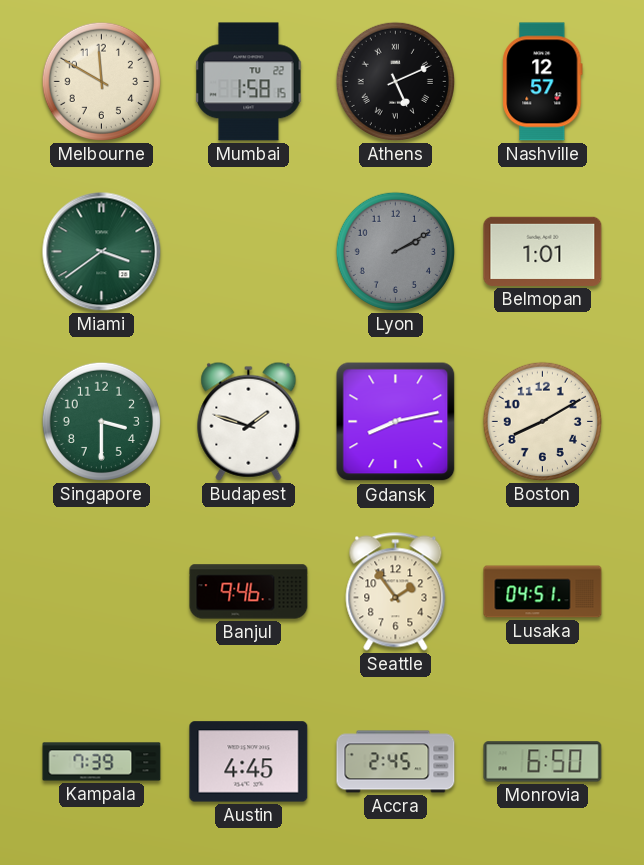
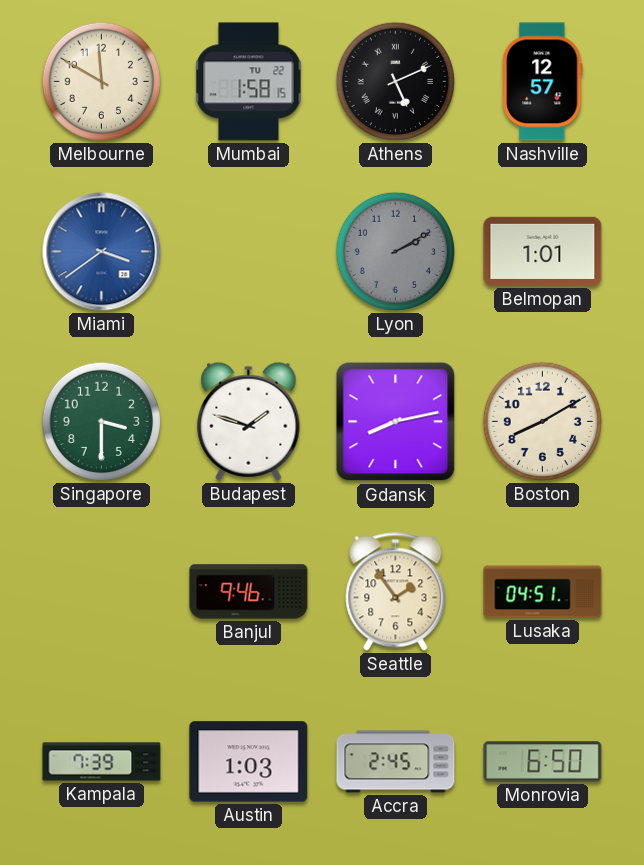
Miami dial: green -> blue (102, 252)
Austin: 4:45 -> 1:03 (249, 762)
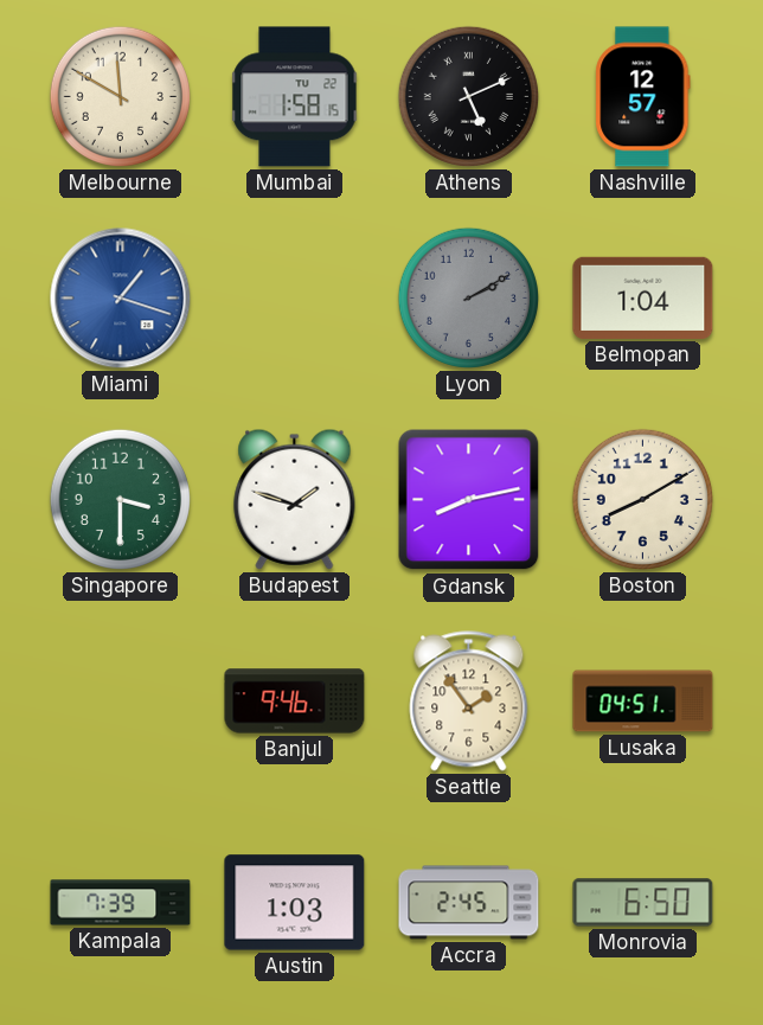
Miami: 3:39 -> 1:18 (121, 299)
Belmopan: 1:01 -> 1:04 (643, 297)
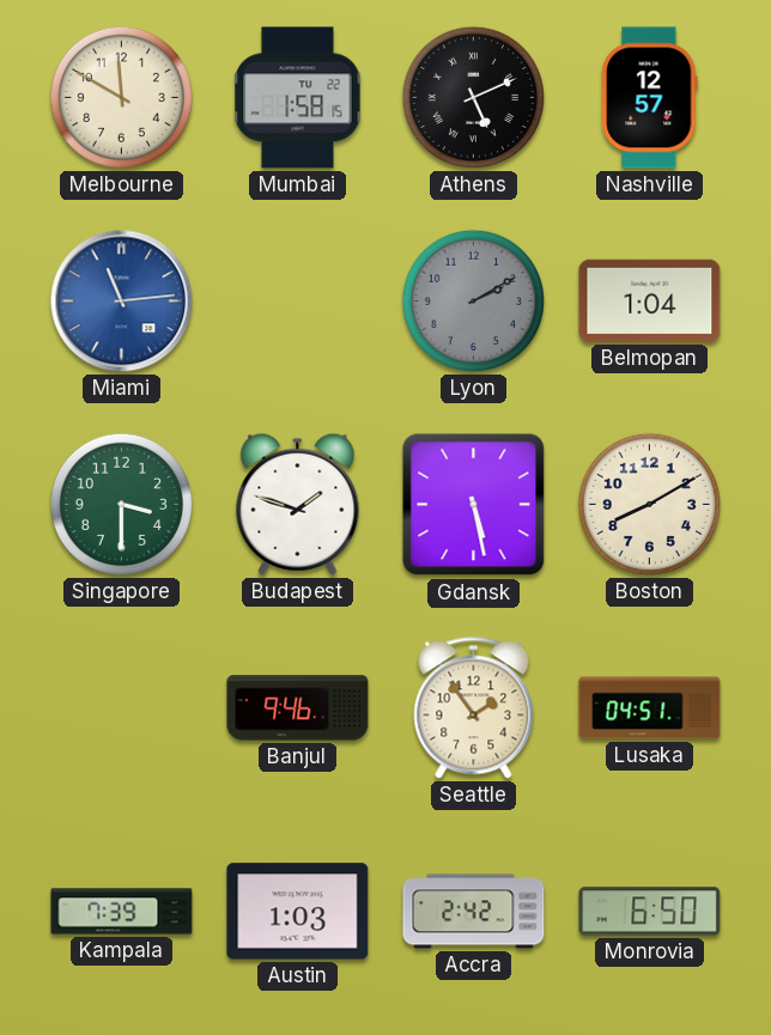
Miami: 1:18 -> 11:14 (122, 302)
Gdansk: 8:13 -> 5:28 (474, 505)
Accra: 2:45 -> 2:42 (474, 912)
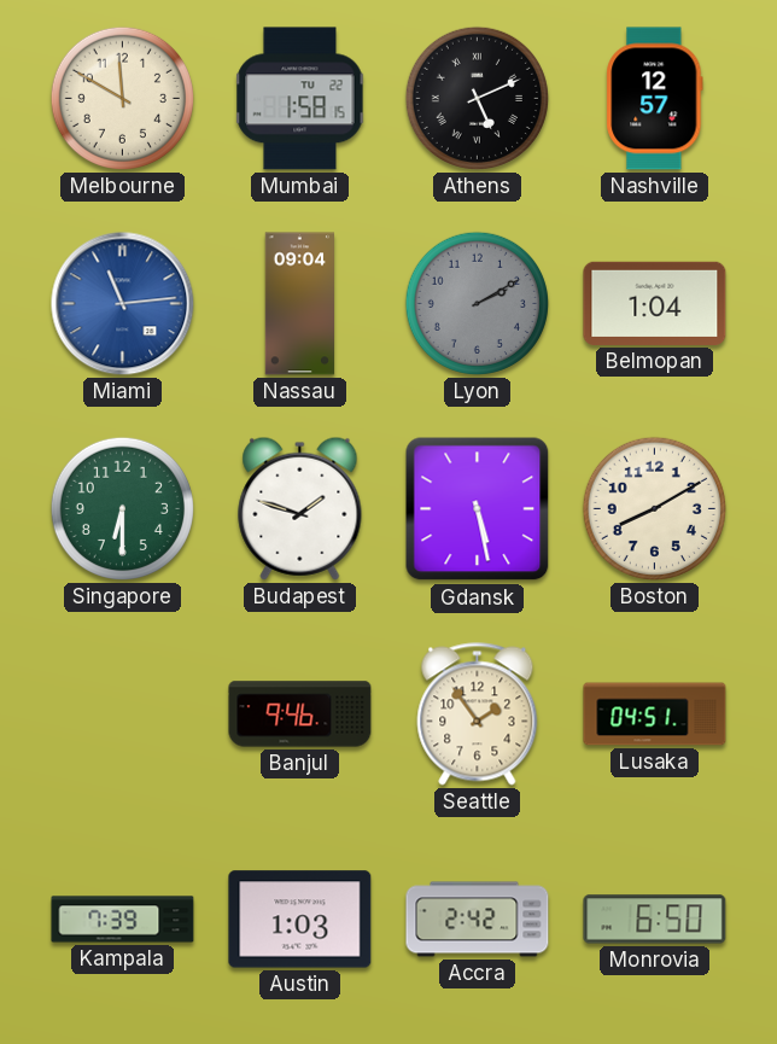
Nassau: none -> 09:04 (300, 304)
Singapore: 3:30 -> 6:30 (122, 508)
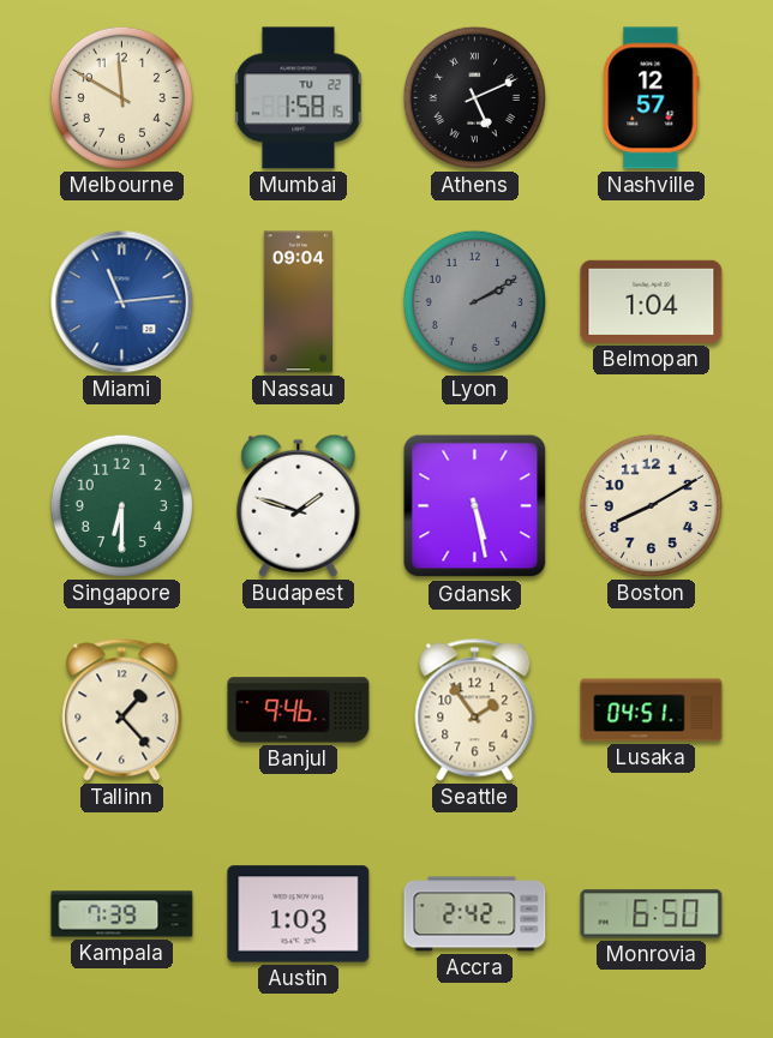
Tallinn: none -> 1:23 (122, 710)
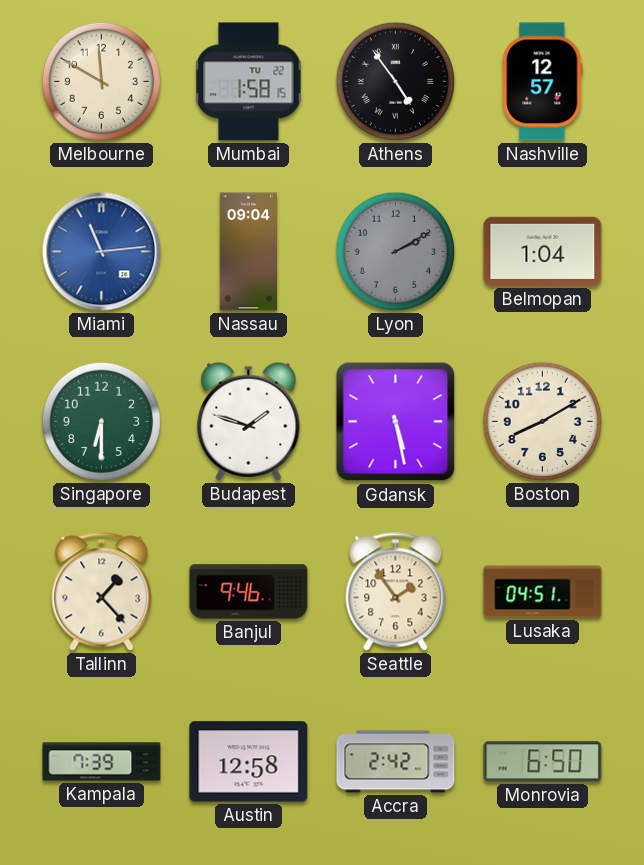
Athens: 5:11 -> 4:54 (395, 81)
Austin: 1:03 -> 12:58 (249, 762)
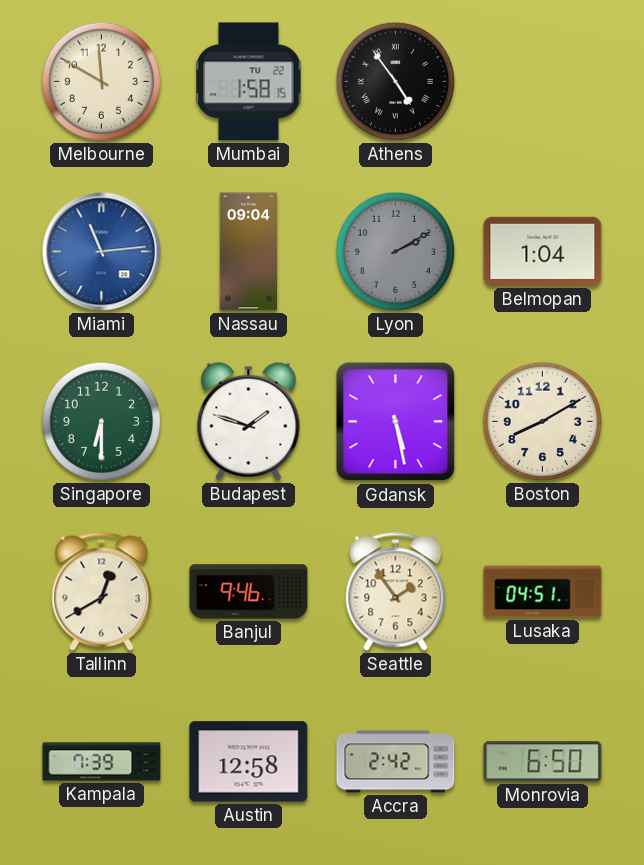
Nashville: 12:57 -> none (543, 82)
Tallinn: 1:23 -> 12:40 (102, 592)
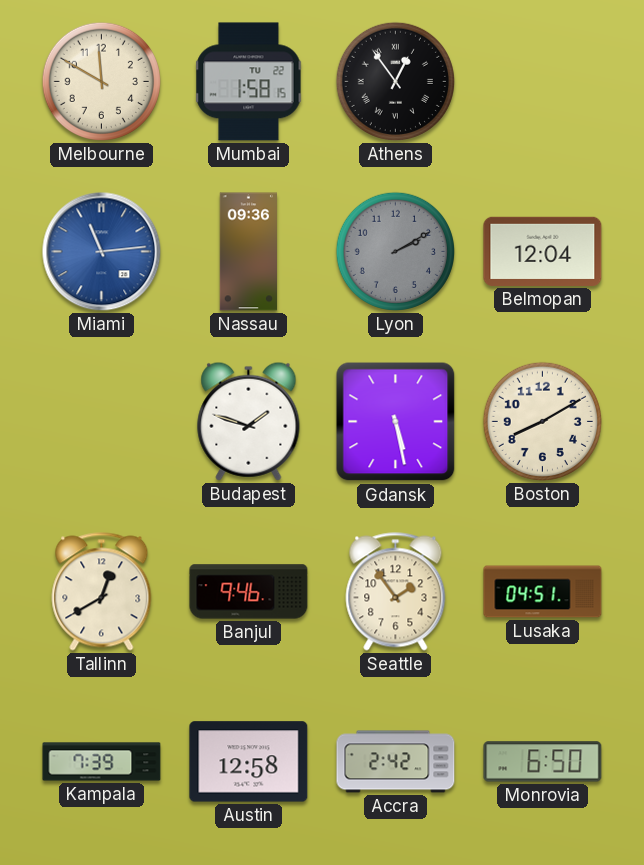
Athens: 4:54 -> 12:54 (395, 81)
Nassau: 09:04 -> 09:36 (249, 252)
Belmopan: 1:04 -> 12:04 (543, 251)
Singapore: 6:30 -> none (101, 421)
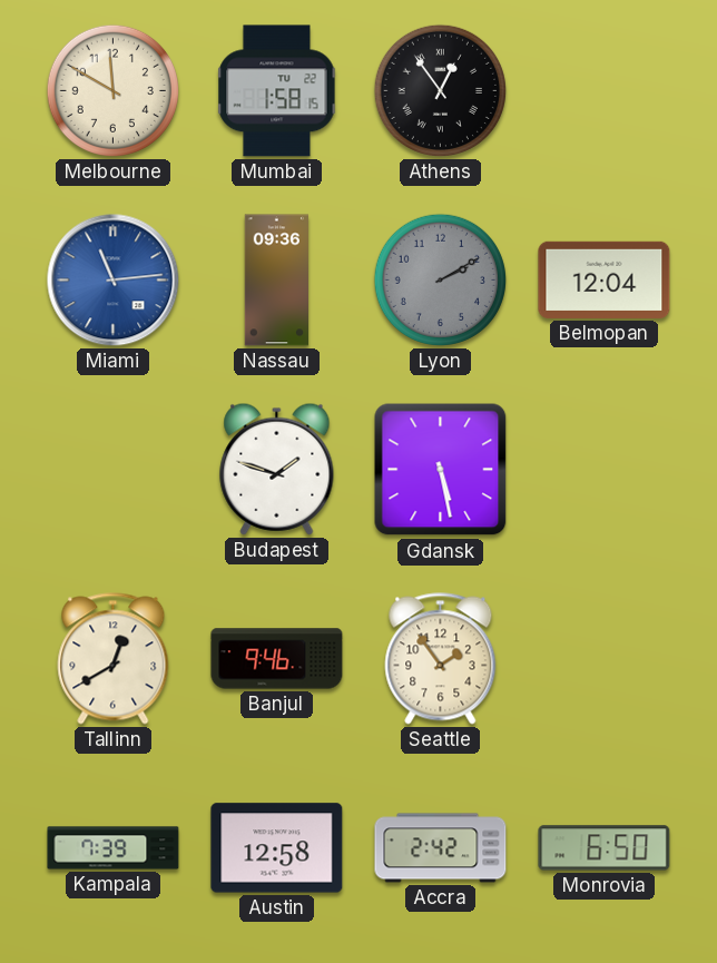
Boston: 8:10 -> none (542, 421)
Lusaka: 04:51 -> none (543, 592)
